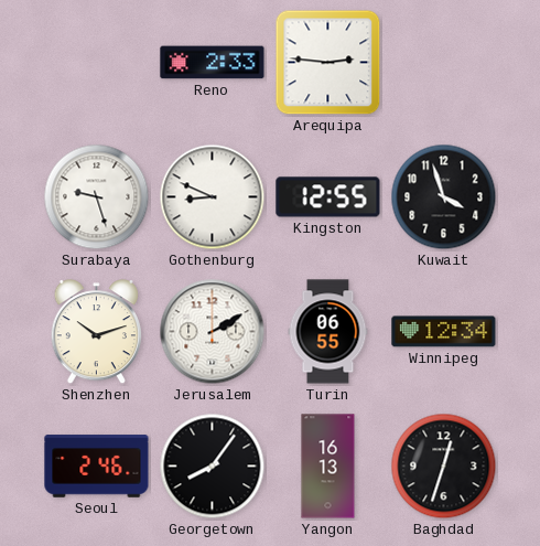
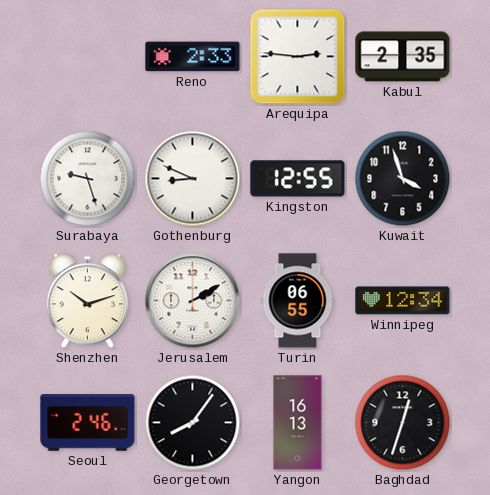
Kabul: none -> 2:35 (403, 57)
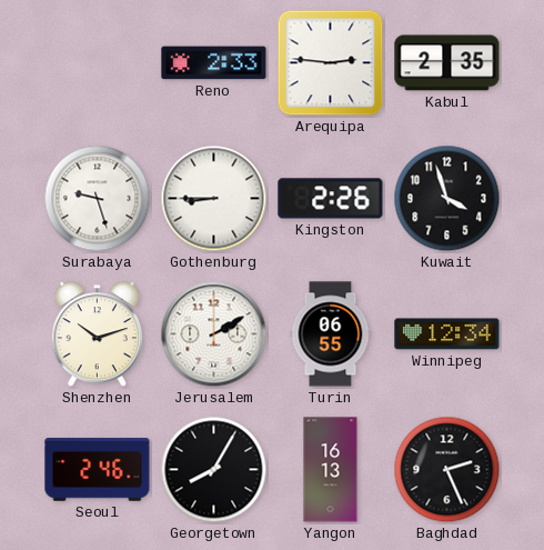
Gothenburg: 8:49 -> 8:45 (214, 199)
Kingston: 12:55 -> 2:26 (331, 199)
Georgetown: 8:06 -> 8:05 (214, 470)
Baghdad: 12:33 -> 2:26 (447, 470)
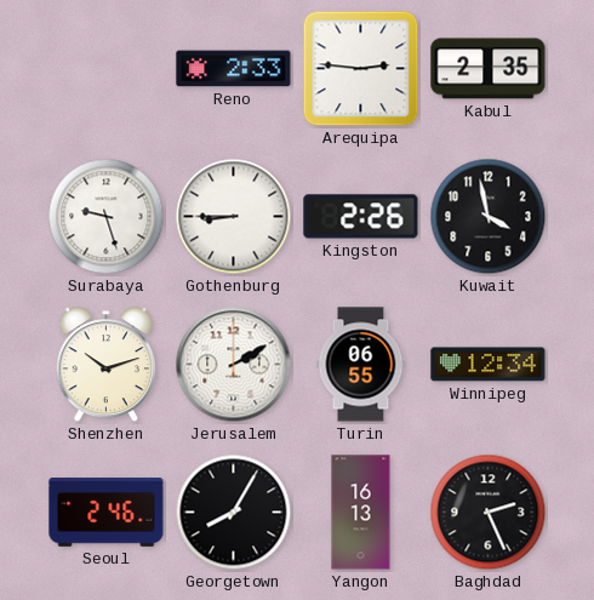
Kuwait: 3:57 -> 3:58 (489, 217)
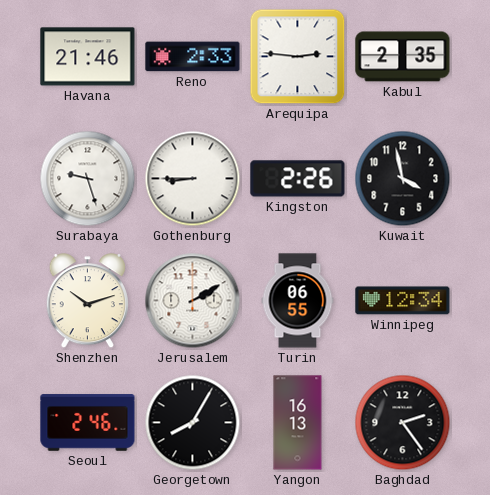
Havana: none -> 21:46 (88, 57)
Baghdad: 2:26 -> 2:24 (403, 423)
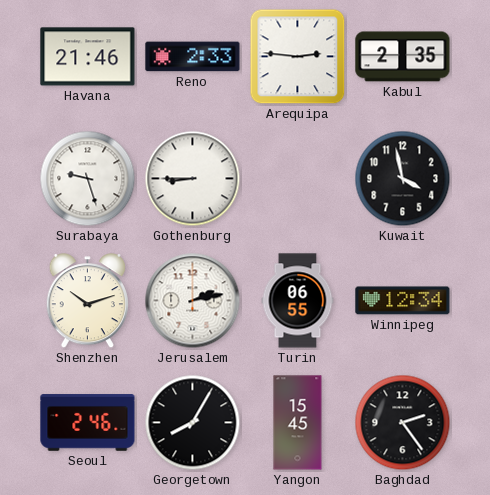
Kingston: 2:26 -> none (298, 179)
Jerusalem: 2:10 -> 2:13 (193, 301)
Yangon: 16:13 -> 15:45 (298, 423)
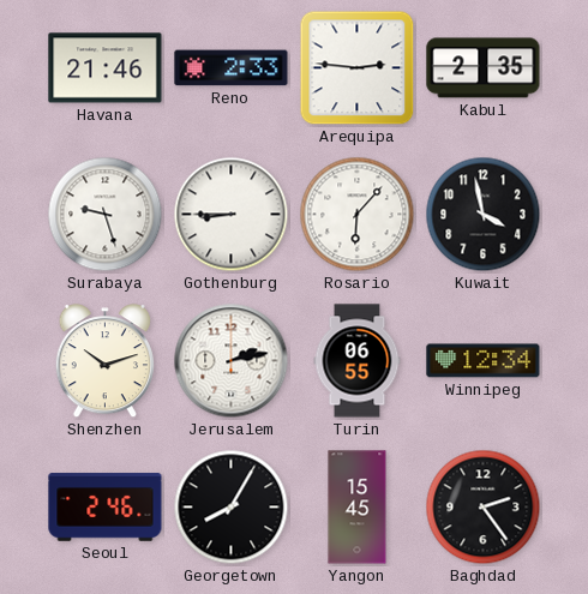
Rosario: none -> 6:07 (358, 215)
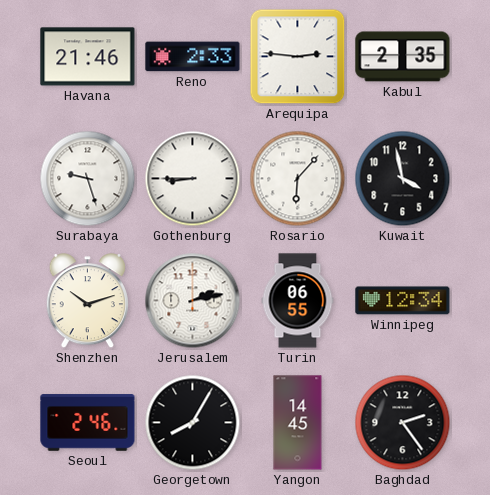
Yangon: 15:45 -> 14:45 (298, 423)
